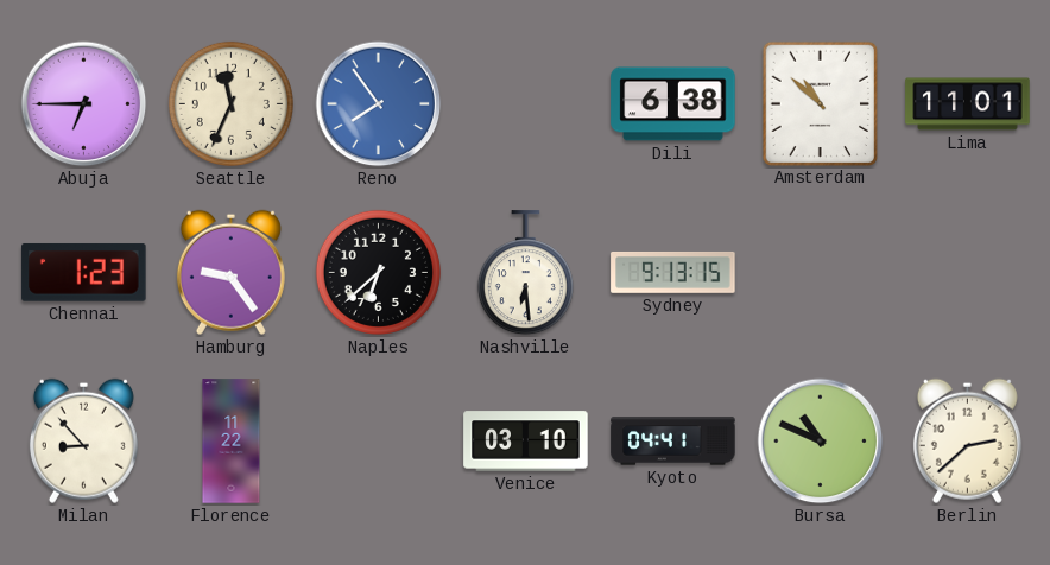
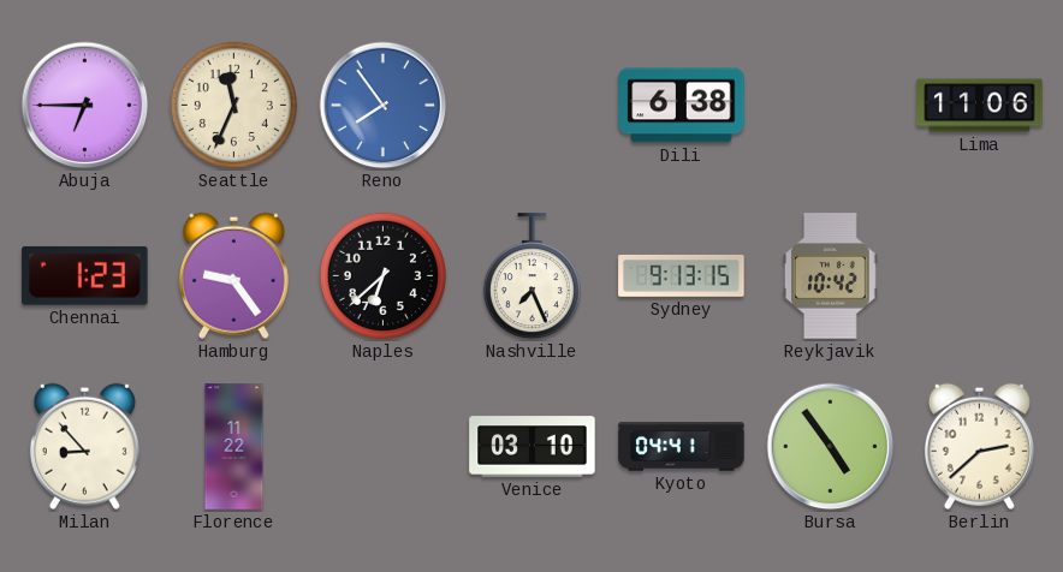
Amsterdam: 10:52 -> none (820, 103)
Lima: 11:01 -> 11:06 (980, 106)
Nashville: 6:29 -> 7:26 (531, 276)
Reykjavik: none -> 10:42 (830, 276)
Bursa: 10:49 -> 4:54 (831, 447)
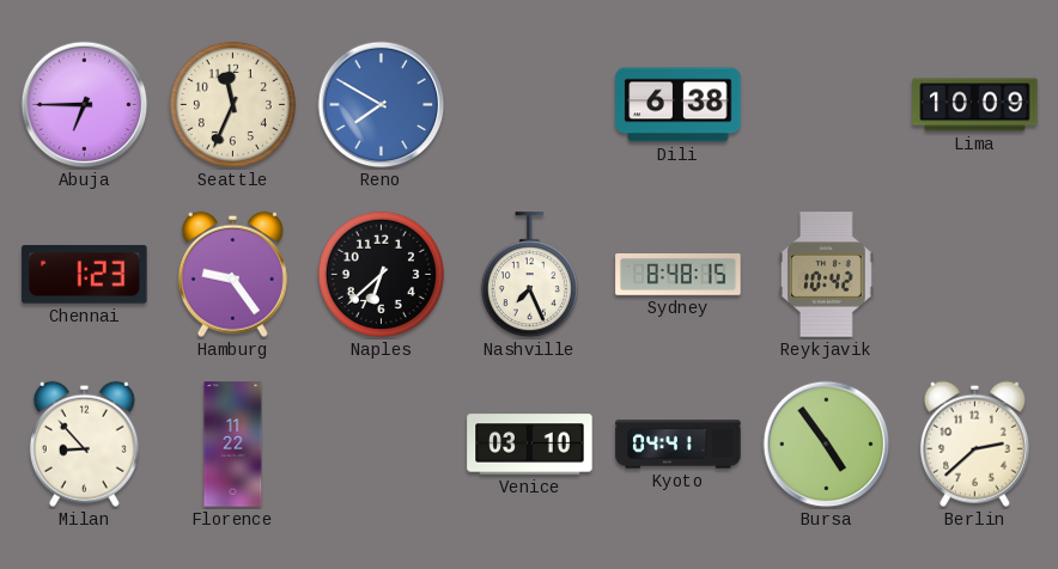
Reno: 7:54 -> 7:50 (382, 105)
Lima: 11:06 -> 10:09 (975, 105)
Sydney: 9:13 -> 8:48 (679, 274)
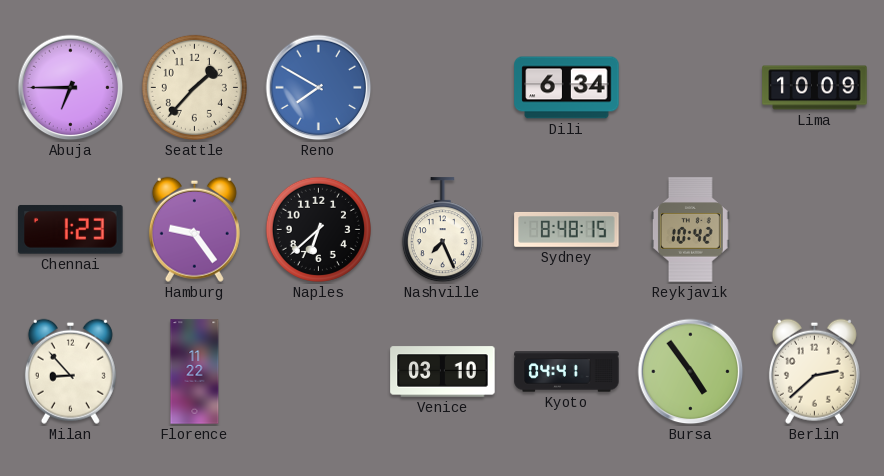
Seattle: 11:34 -> 1:37 (194, 87)
Dili: 6:38 -> 6:34 (567, 88)
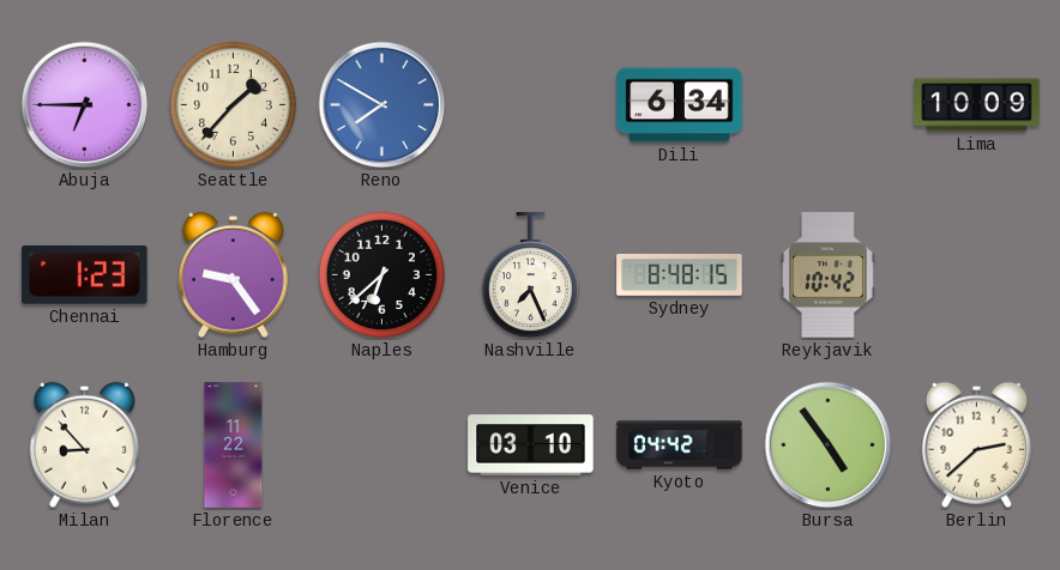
Kyoto: 04:41 -> 04:42 (680, 445)
